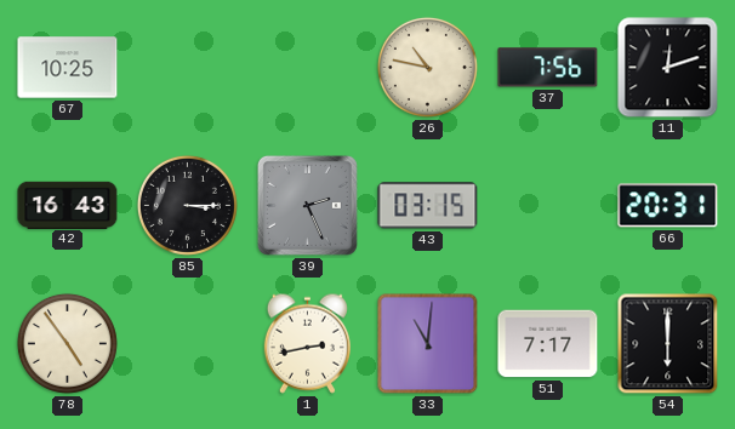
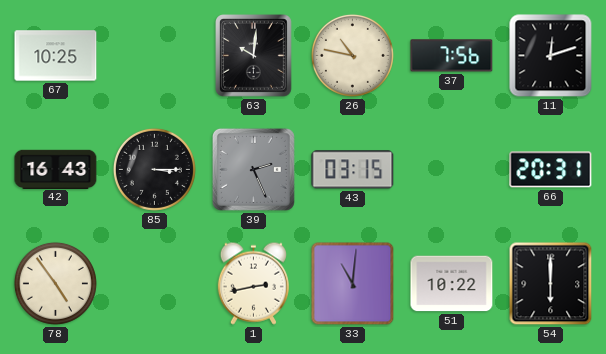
63: none -> 10:01 (254, 56)
51: 7:17 -> 10:22 (452, 284)
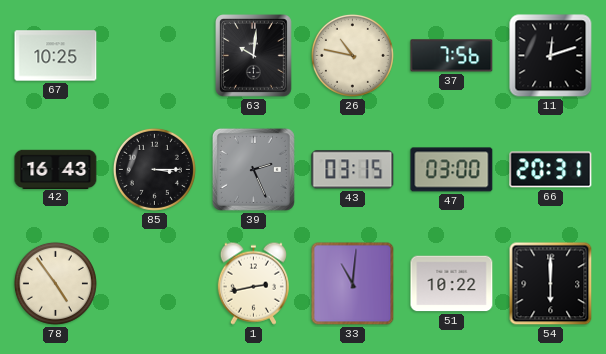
47: none -> 03:00 (452, 170)
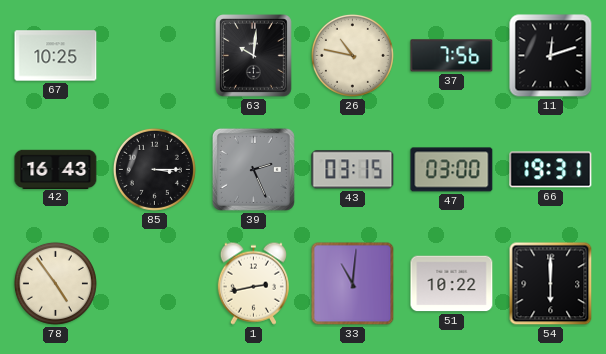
66: 20:31 -> 19:31 (551, 170)
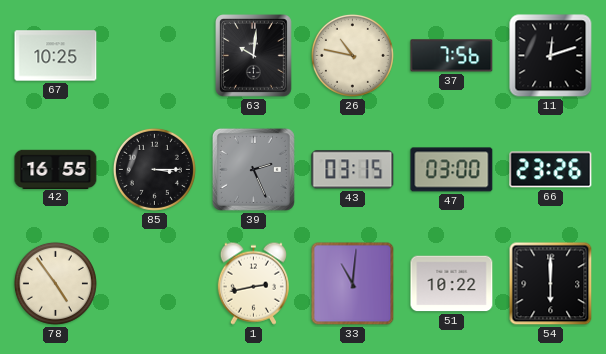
42: 16:43 -> 16:55 (56, 169)
66: 19:31 -> 23:26 (551, 170)
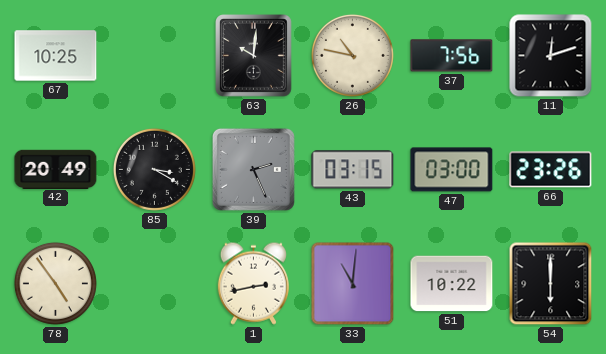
42: 16:55 -> 20:49 (56, 169)
85: 3:15 -> 3:20 (154, 169)
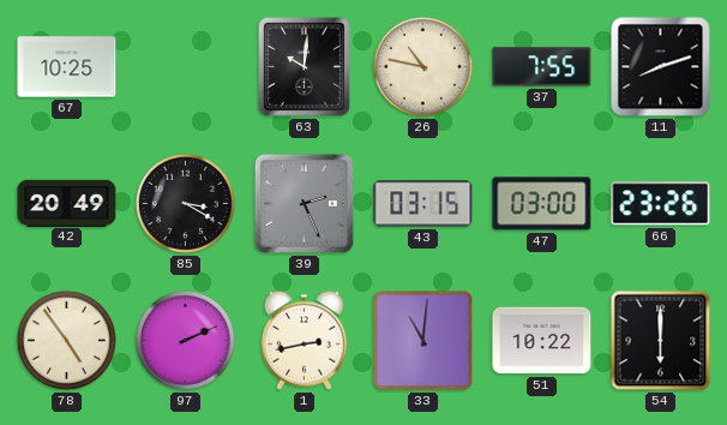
37: 7:56 -> 7:55 (542, 67)
11: 12:12 -> 8:12 (661, 67)
97: none -> 2:11 (185, 340)
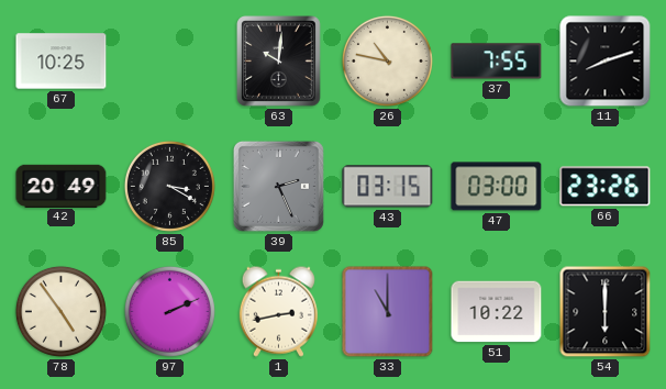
33: 11:01 -> 11:00 (388, 312)
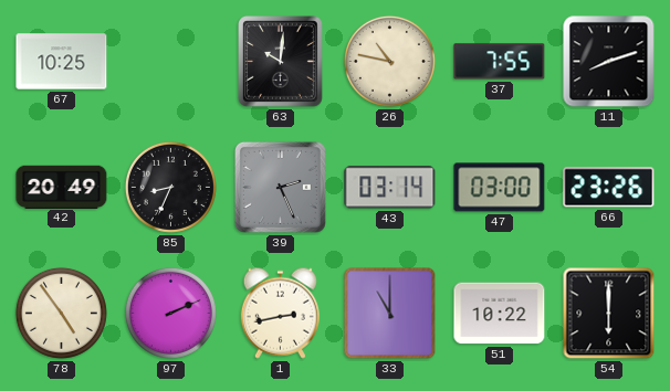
85: 3:20 -> 8:34 (170, 187)
43: 03:15 -> 03:14 (390, 188)
